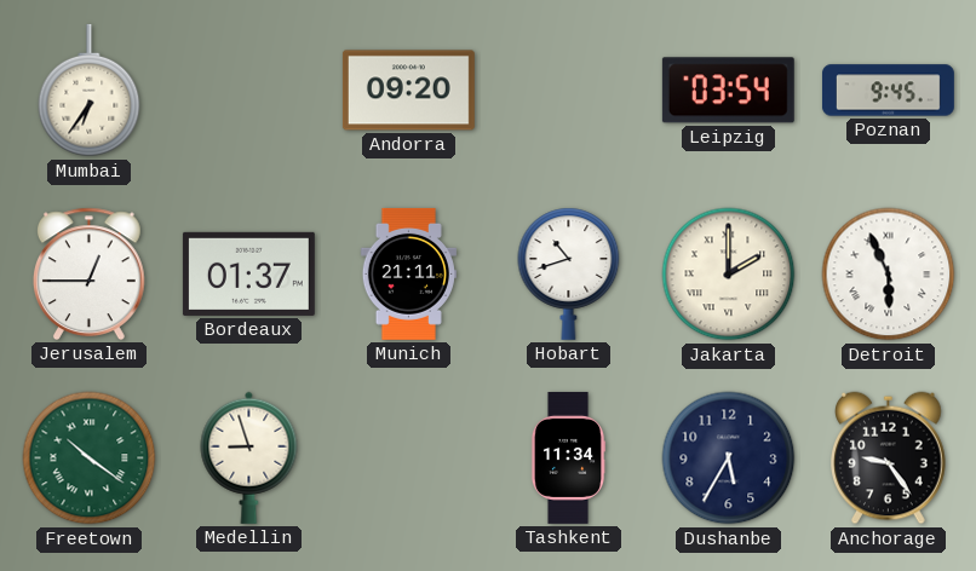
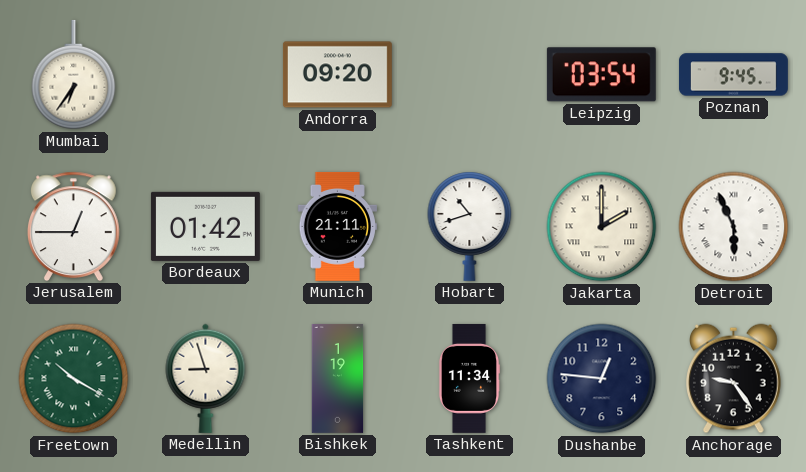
Bordeaux: 01:37 -> 01:42 (205, 226)
Freetown: 10:21 -> 10:20 (74, 379)
Bishkek: none -> 1:19 (338, 378)
Dushanbe: 5:35 -> 12:46 (602, 379)
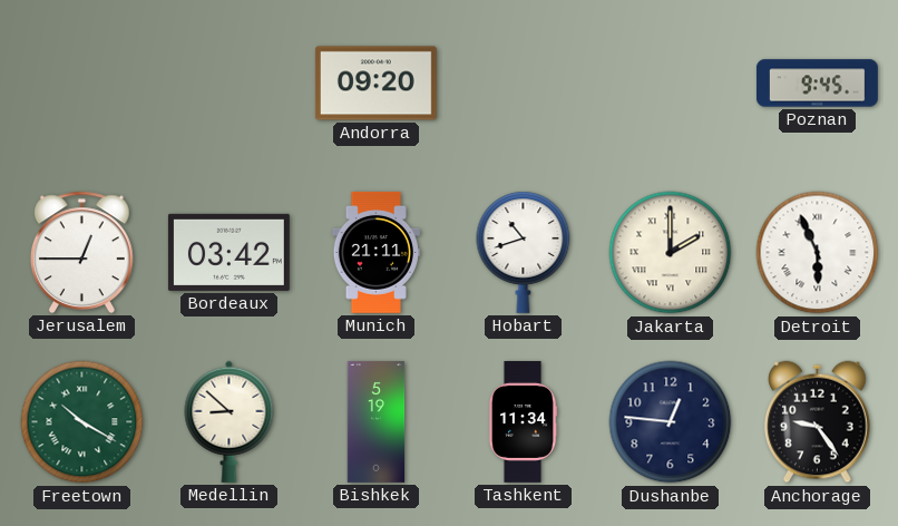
Mumbai: 6:36 -> none (74, 75)
Leipzig: 03:54 -> none (601, 75)
Bordeaux: 01:42 -> 03:42 (228, 252)
Medellin: 8:57 -> 8:52 (230, 421)
Bishkek: 1:19 -> 5:19 (377, 421)
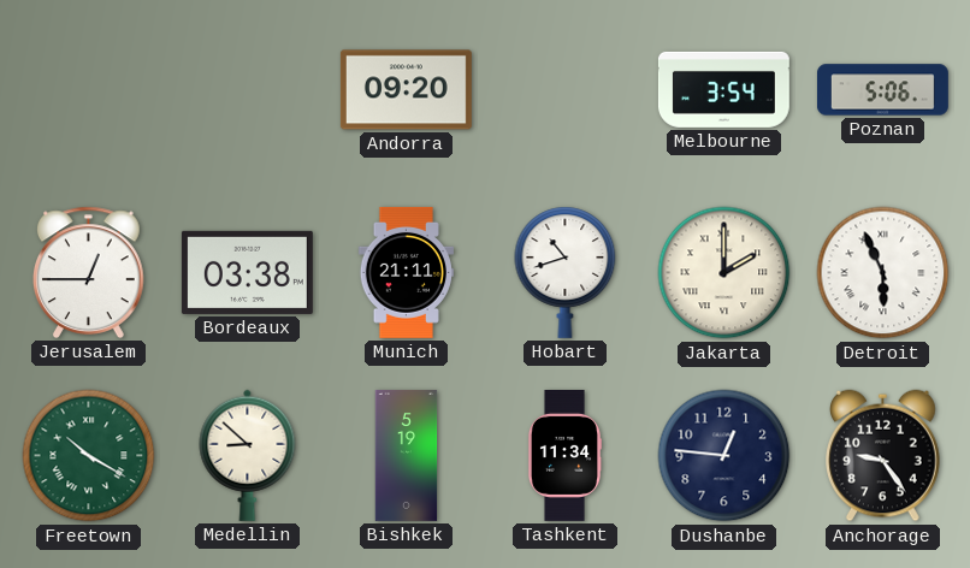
Melbourne: none -> 3:54 (723, 89)
Poznan: 9:45 -> 5:06 (882, 90)
Bordeaux: 03:42 -> 03:38 (247, 272)
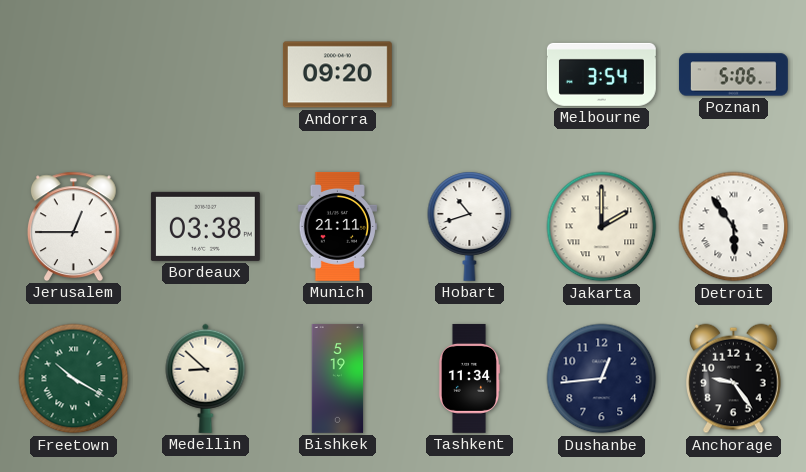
Detroit: 5:56 -> 5:54 (734, 227)
Dushanbe: 12:46 -> 12:44 (602, 379)
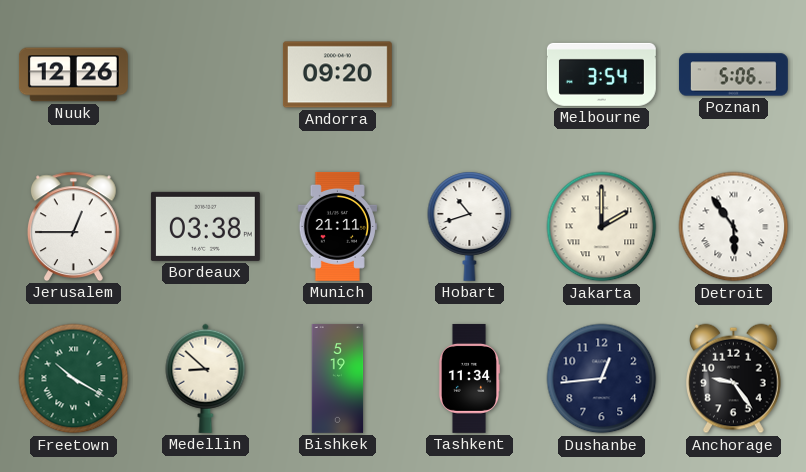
Nuuk: none -> 12:26 (73, 75)
